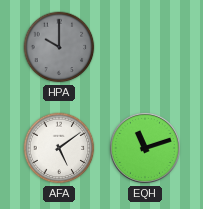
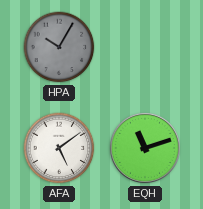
HPA: 10:00 -> 10:05 (59, 47)
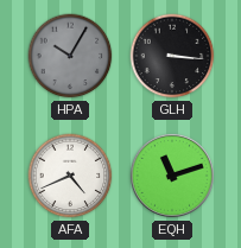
GLH: none -> 3:16 (172, 56)
AFA: 5:09 -> 4:41 (70, 176)
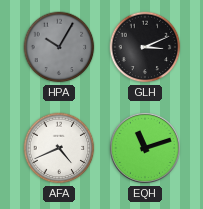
GLH: 3:16 -> 3:11 (145, 47)
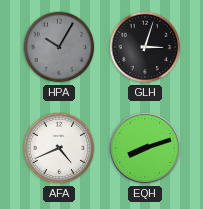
GLH: 3:11 -> 3:03 (145, 47)
EQH: 11:12 -> 8:12 (145, 148)
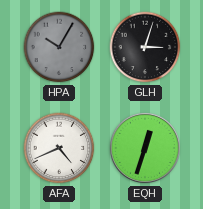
EQH: 8:12 -> 12:33 (145, 148)
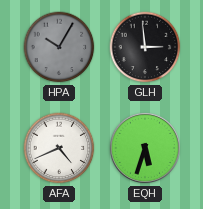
GLH: 3:03 -> 2:59 (145, 47)
EQH: 12:33 -> 5:33 (145, 148)
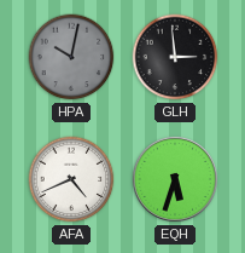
HPA: 10:05 -> 10:02 (71, 57)
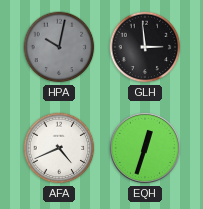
EQH: 5:33 -> 12:33 (145, 148)
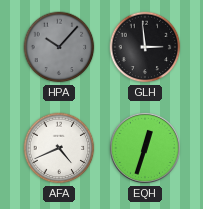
HPA: 10:02 -> 10:07 (59, 47)
